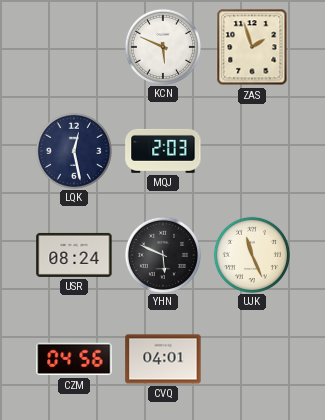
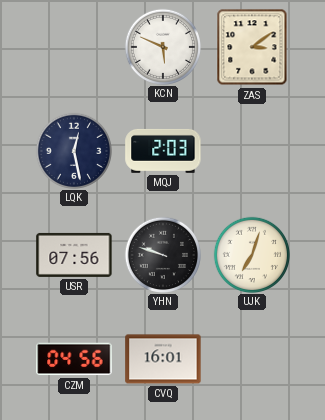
ZAS: 1:57 -> 3:09 (252, 47)
USR: 08:24 -> 07:56 (74, 255)
YHN: 5:49 -> 9:48 (162, 254)
UJK: 11:26 -> 7:03 (251, 254)
CVQ: 04:01 -> 16:01 (163, 359)
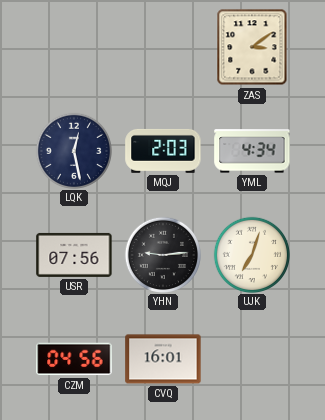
KCN: 5:49 -> none (162, 46)
YML: none -> 4:34 (252, 151)
YHN: 9:48 -> 9:14 (162, 254)
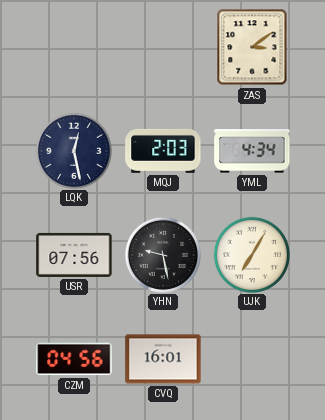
YHN: 9:14 -> 9:28 (162, 254)
UJK: 7:03 -> 7:05 (251, 254)
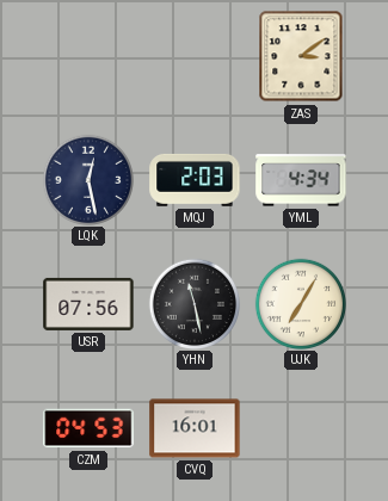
YHN: 9:28 -> 11:28 (193, 303)
CZM: 04:56 -> 04:53 (88, 428)
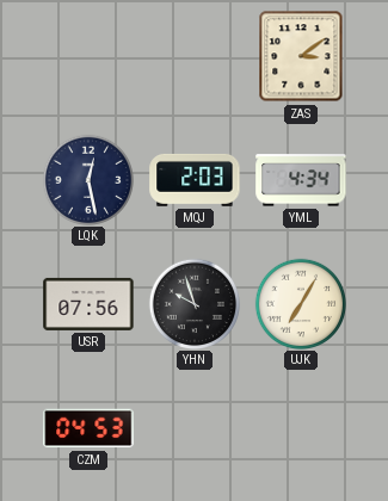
YHN: 11:28 -> 9:57 (193, 303)
CVQ: 16:01 -> none (195, 428)
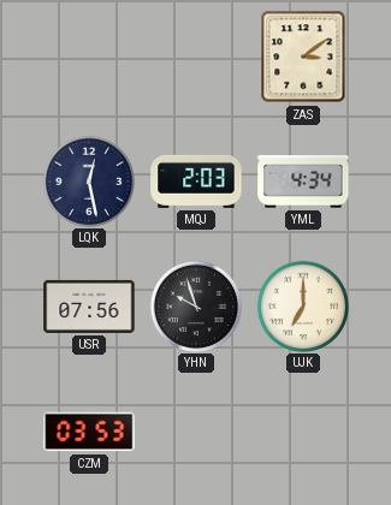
UJK: 7:05 -> 7:00 (302, 305)
CZM: 04:53 -> 03:53 (89, 432)
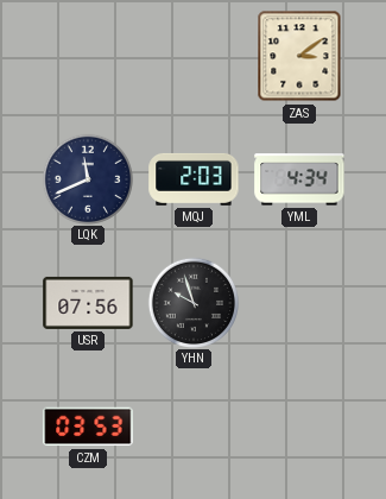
LQK: 12:28 -> 11:41 (87, 178)
UJK: 7:00 -> none (302, 305)
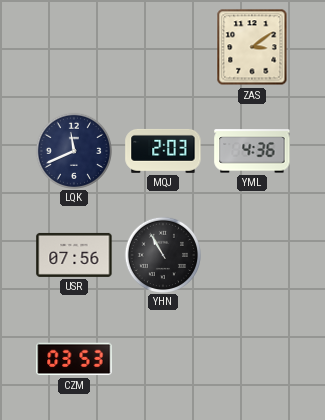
YML: 4:34 -> 4:36 (252, 151)
YHN: 9:57 -> 10:55 (162, 254)
